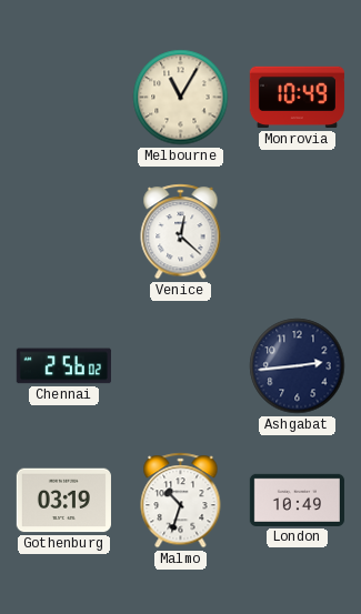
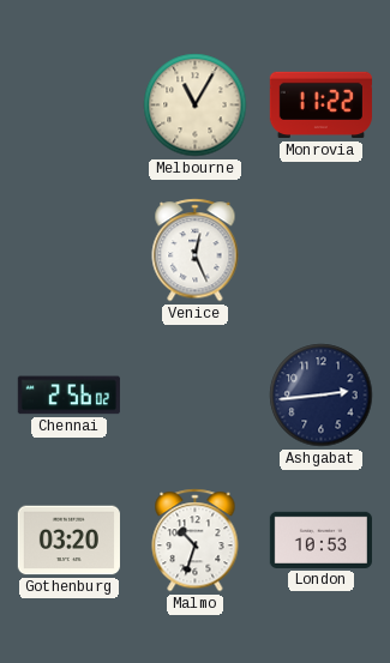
Monrovia: 10:49 -> 11:22 (320, 106)
Venice: 12:22 -> 12:26 (196, 251)
Gothenburg: 03:19 -> 03:20 (68, 541)
London: 10:49 -> 10:53 (320, 540)
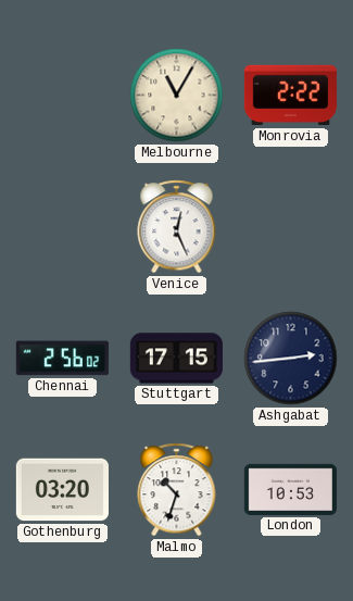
Monrovia: 11:22 -> 2:22 (290, 96)
Stuttgart: none -> 17:15 (176, 359)
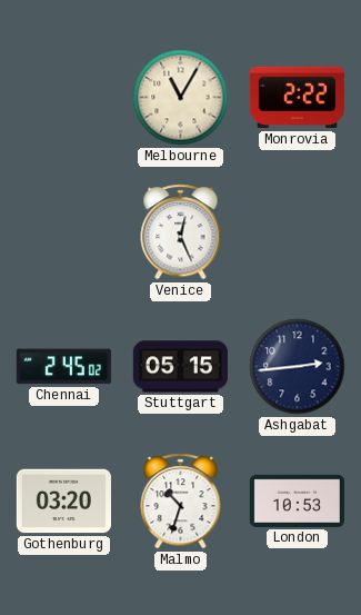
Chennai: 2:56 -> 2:45 (63, 367)
Stuttgart: 17:15 -> 05:15 (180, 367)
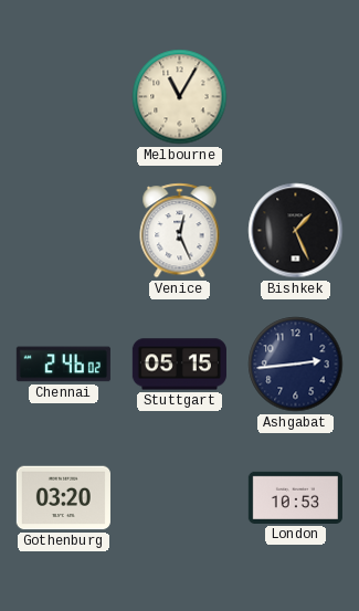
Monrovia: 2:22 -> none (297, 98)
Bishkek: none -> 1:26 (296, 231)
Chennai: 2:45 -> 2:46 (63, 365)
Malmo: 10:33 -> none (181, 502)
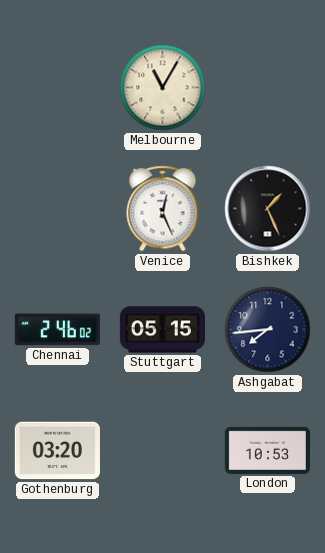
Ashgabat: 2:44 -> 7:44 (268, 330)
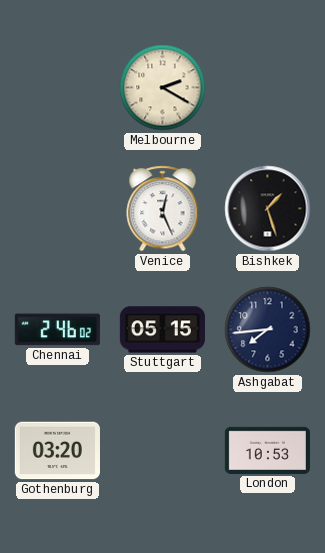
Melbourne: 11:05 -> 2:20 (163, 88)
Bishkek: 1:26 -> 1:27 (268, 209)
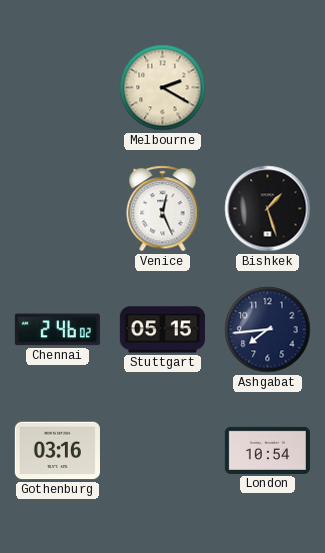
Gothenburg: 03:20 -> 03:16 (57, 451)
London: 10:53 -> 10:54 (267, 450)
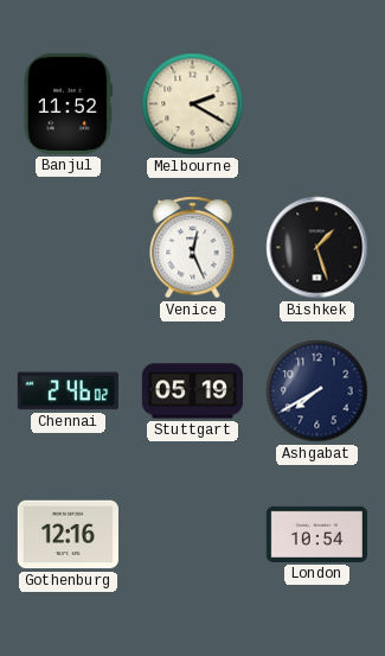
Banjul: none -> 11:52 (68, 103)
Stuttgart: 05:15 -> 05:19 (192, 391)
Ashgabat: 7:44 -> 7:40 (317, 391)
Gothenburg: 03:16 -> 12:16 (68, 535)
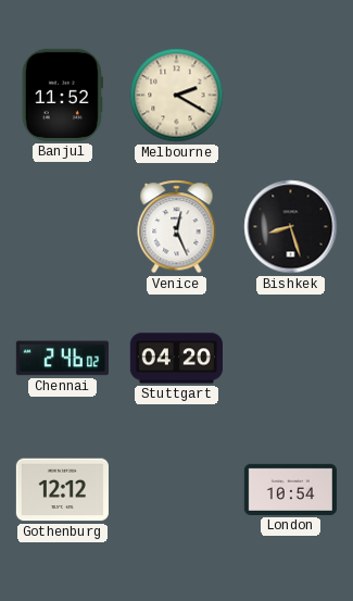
Bishkek: 1:27 -> 8:27 (291, 227)
Stuttgart: 05:19 -> 04:20 (176, 359)
Ashgabat: 7:40 -> none (317, 391)
Gothenburg: 12:16 -> 12:12 (62, 490)
